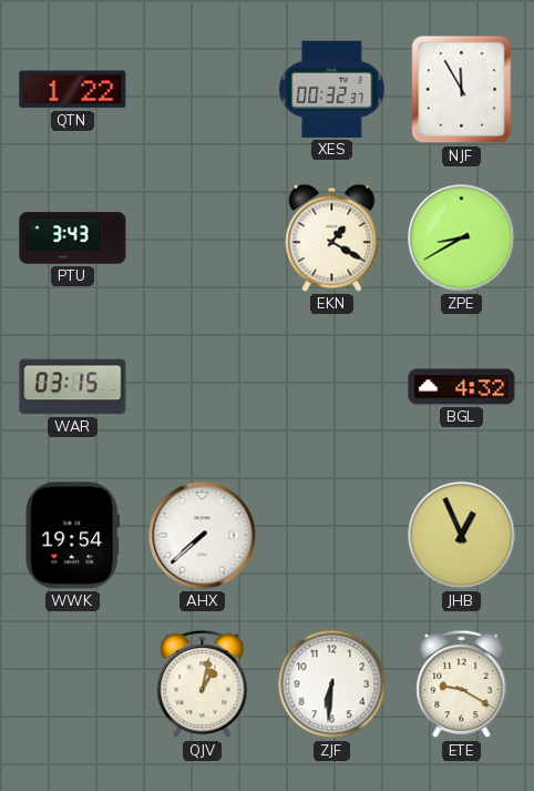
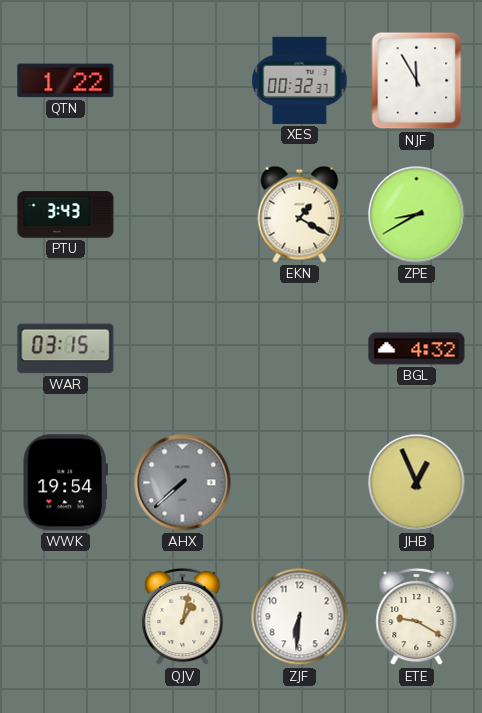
AHX dial: white -> grey (183, 483)
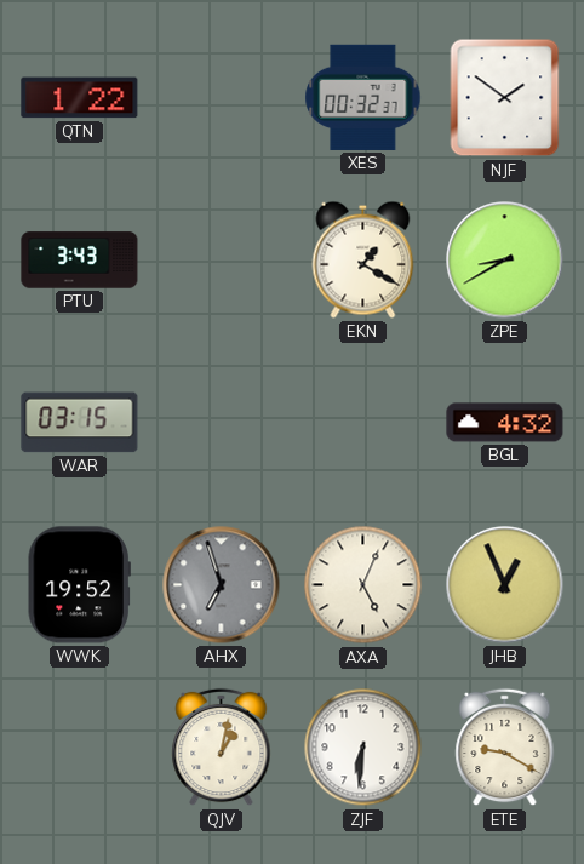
NJF: 11:55 -> 1:51 (505, 98)
WWK: 19:54 -> 19:52 (79, 585)
AHX: 7:38 -> 6:57 (222, 585)
AXA: none -> 5:04 (363, 585)
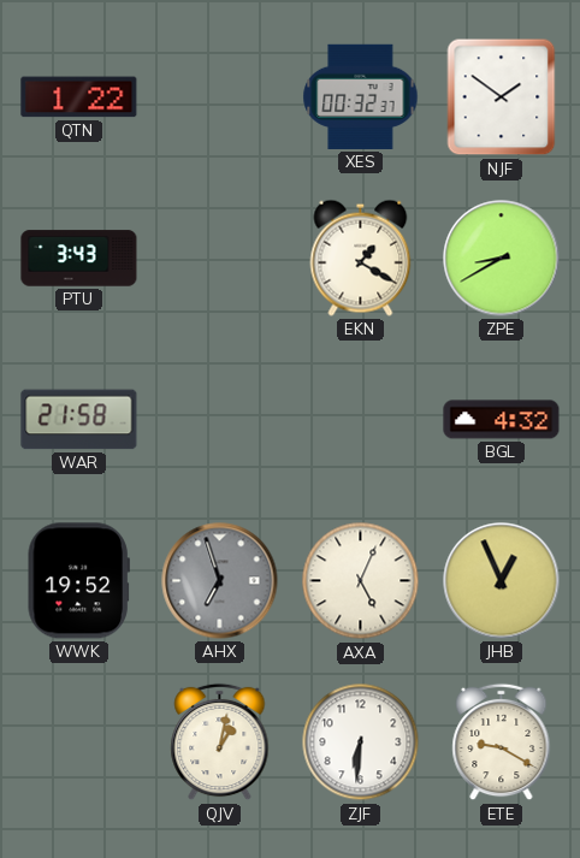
WAR: 03:15 -> 21:58 (79, 420)
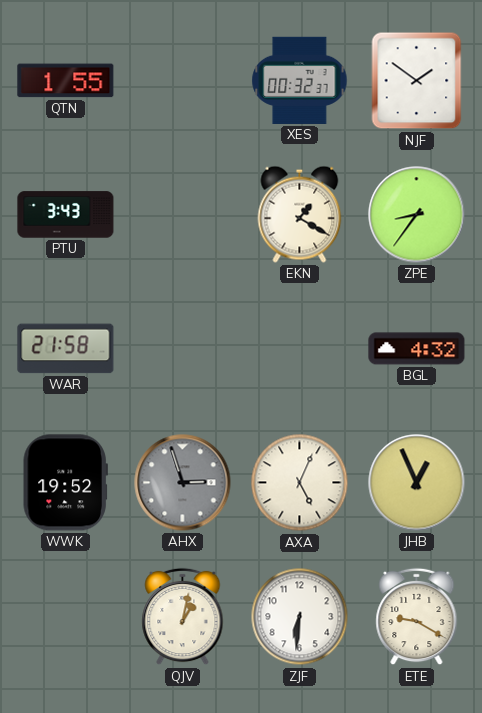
QTN: 1:22 -> 1:55 (66, 81)
ZPE: 8:40 -> 8:36 (417, 215)
AHX: 6:57 -> 2:57 (183, 483)
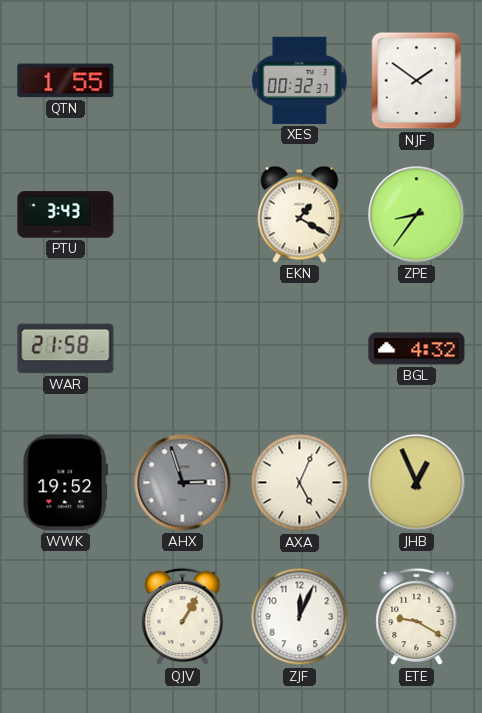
QJV: 1:02 -> 1:05 (183, 617)
ZJF: 6:31 -> 12:04 (300, 617)
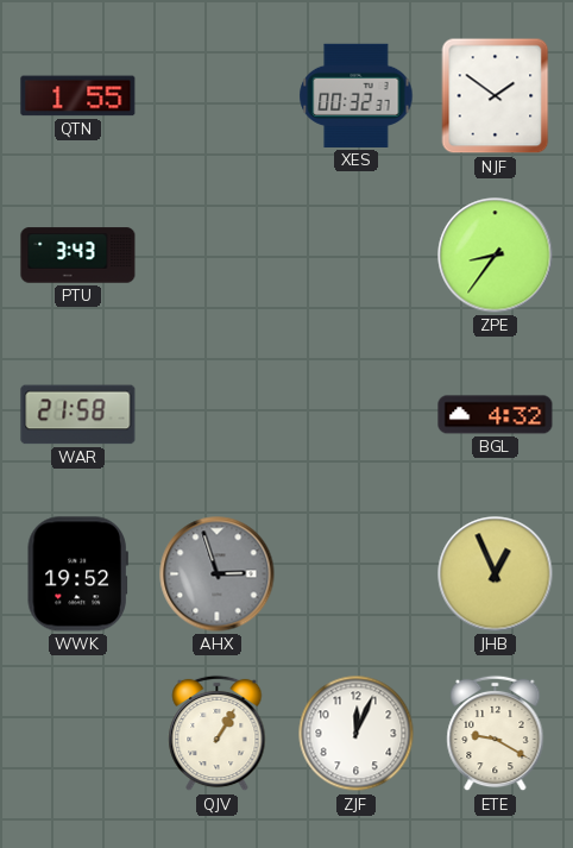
EKN: 1:20 -> none (300, 214)
AXA: 5:04 -> none (300, 483)
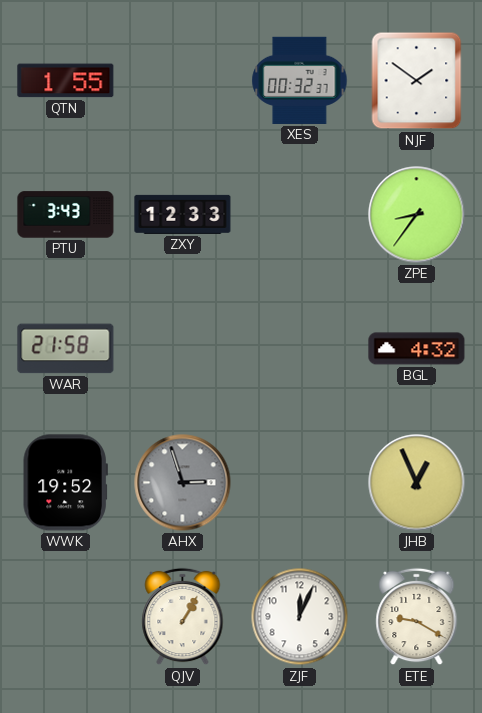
ZXY: none -> 12:33 (183, 214)
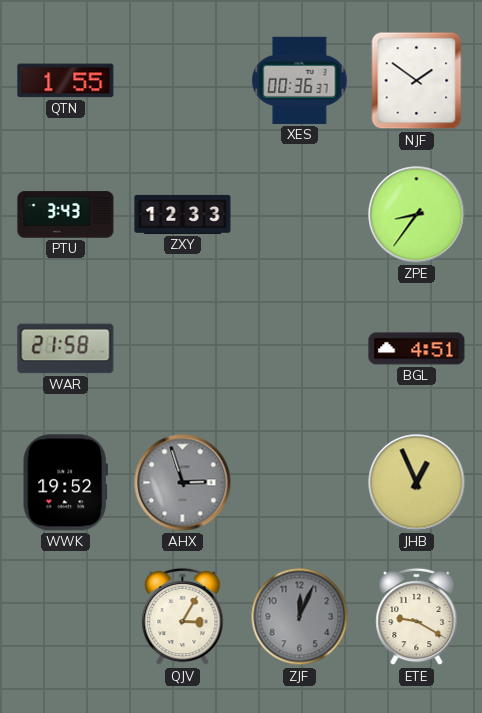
XES: 00:32 -> 00:36 (300, 80)
BGL: 4:32 -> 4:51 (417, 349)
QJV: 1:05 -> 3:05 (183, 617)
ZJF dial: white -> grey (300, 617)
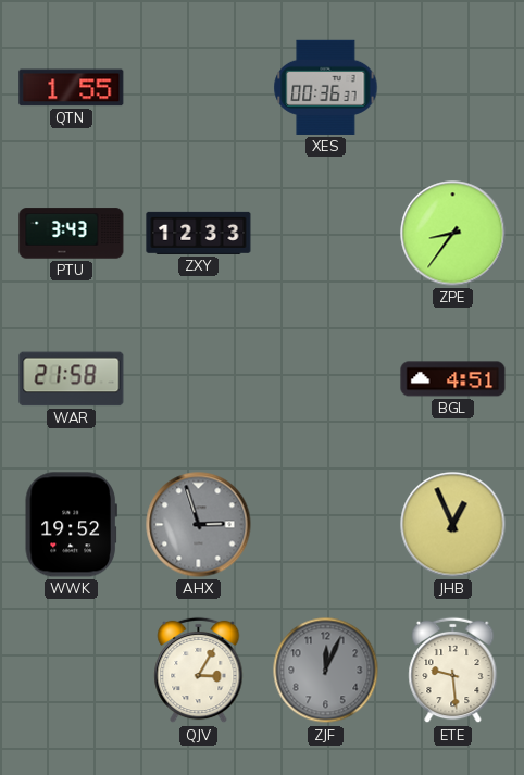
NJF: 1:51 -> none (417, 81)
ETE: 9:20 -> 9:29 (453, 671)
